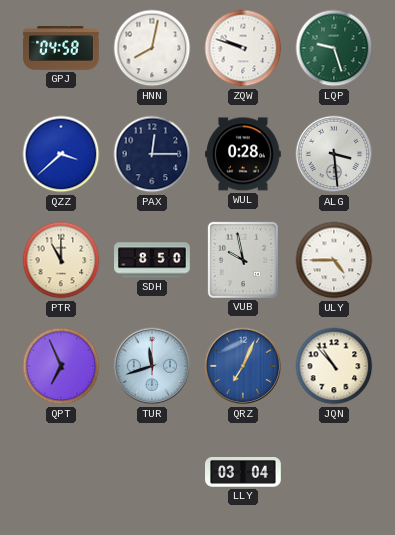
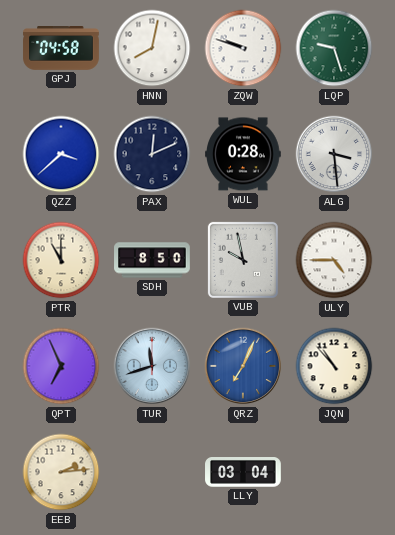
PAX: 12:15 -> 12:11 (152, 154)
EEB: none -> 2:14 (61, 472)
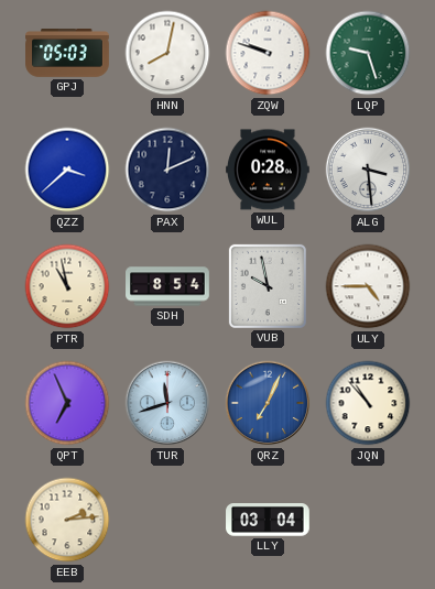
GPJ: 04:58 -> 05:03 (67, 54)
PTR: 11:00 -> 10:58 (67, 286)
SDH: 8:50 -> 8:54 (167, 286)
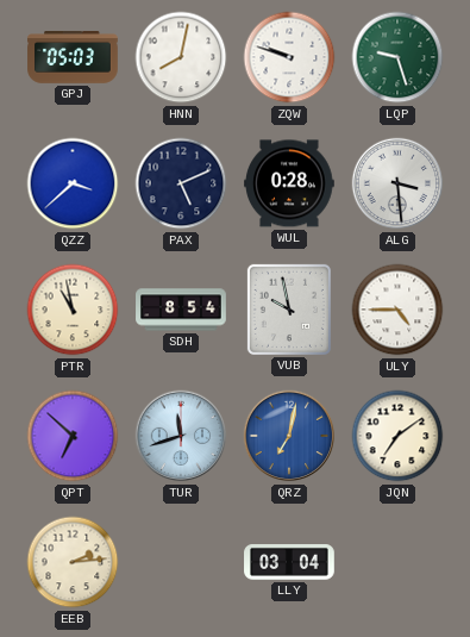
PAX: 12:11 -> 5:11 (181, 183)
QPT: 6:56 -> 6:52 (73, 436)
QRZ: 7:04 -> 7:02 (289, 436)
JQN: 10:53 -> 7:09 (397, 436)
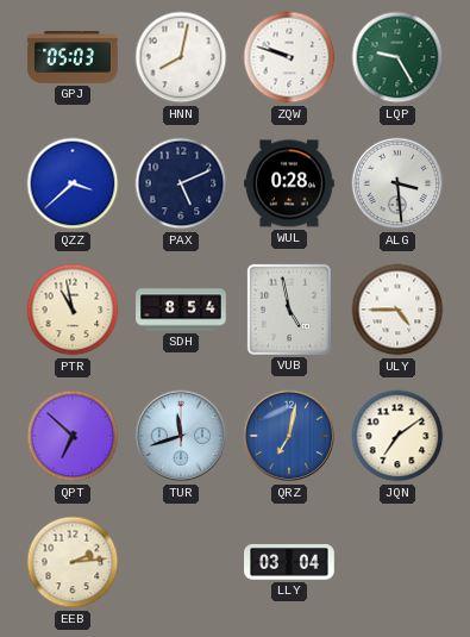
LQP: 9:27 -> 9:25 (397, 57)
VUB: 9:58 -> 4:58 (289, 310)
